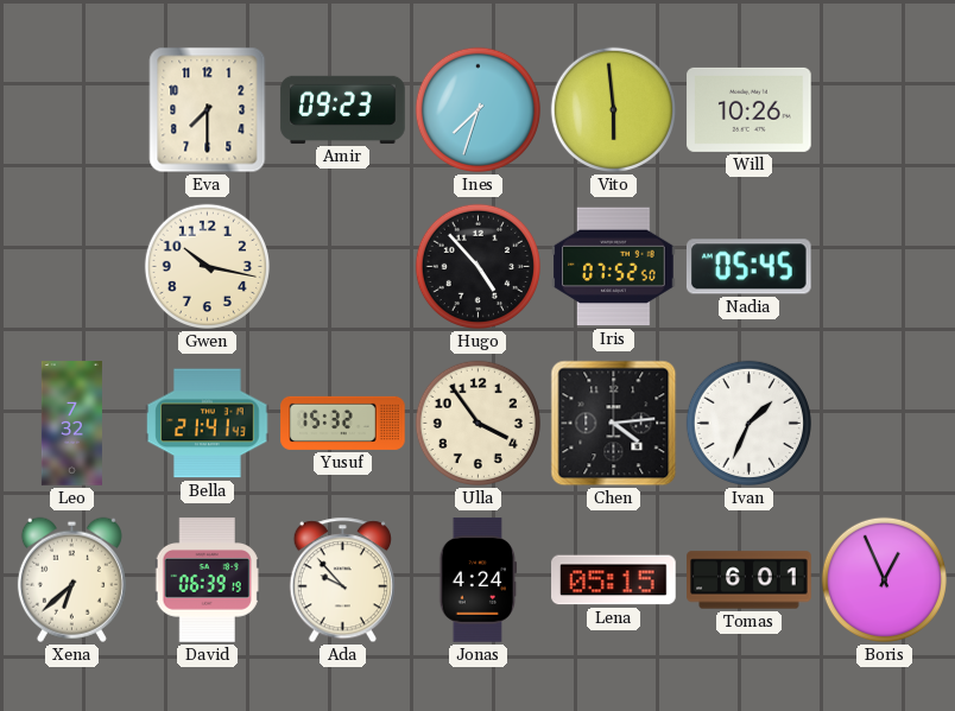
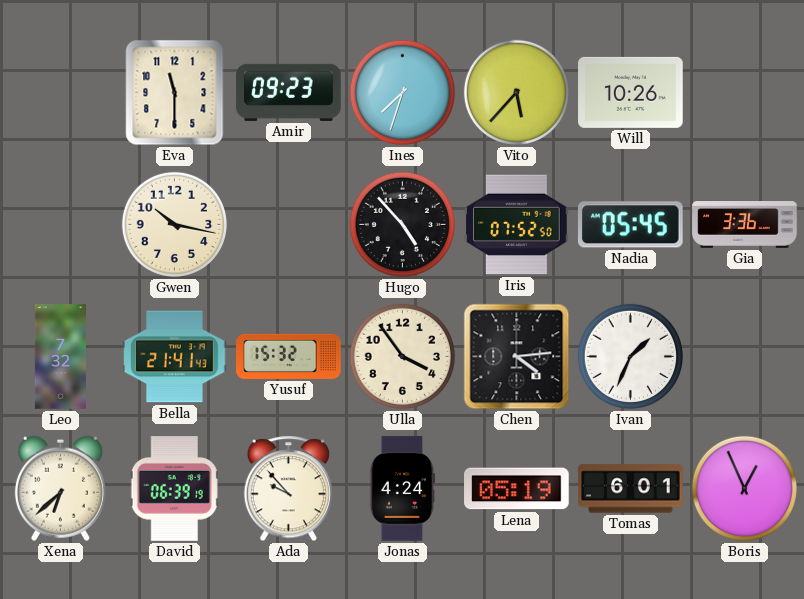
Eva: 7:30 -> 11:30 (175, 93)
Vito: 5:59 -> 5:37 (516, 92)
Gia: none -> 3:36 (745, 225)
Lena: 05:15 -> 05:19 (517, 489)
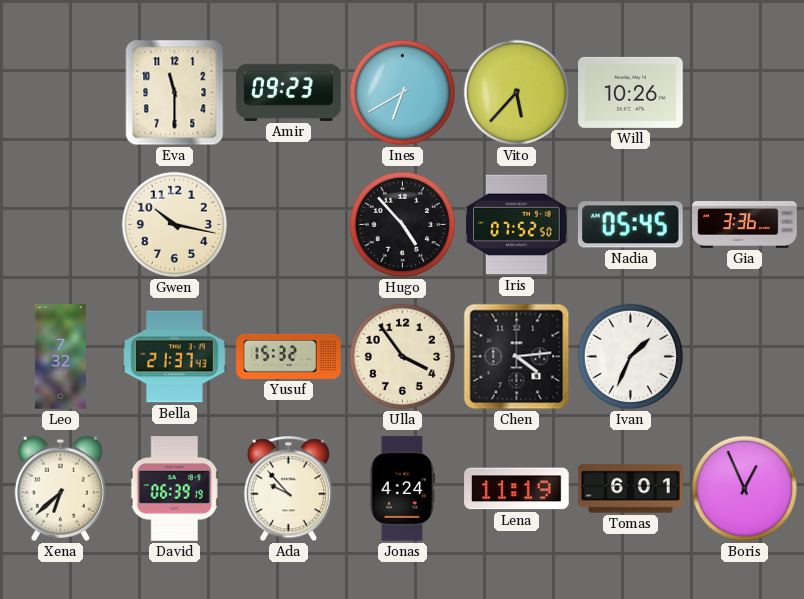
Ines: 7:33 -> 6:40 (402, 92)
Bella: 21:41 -> 21:37 (175, 357)
Lena: 05:19 -> 11:19 (517, 489)
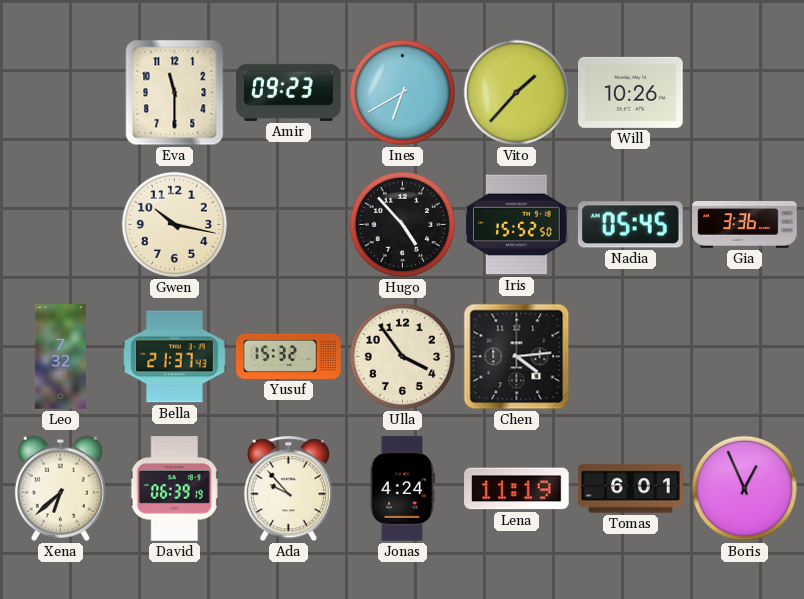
Vito: 5:37 -> 1:37 (516, 92)
Iris: 07:52 -> 15:52 (517, 225)
Ivan: 1:34 -> none (630, 356)
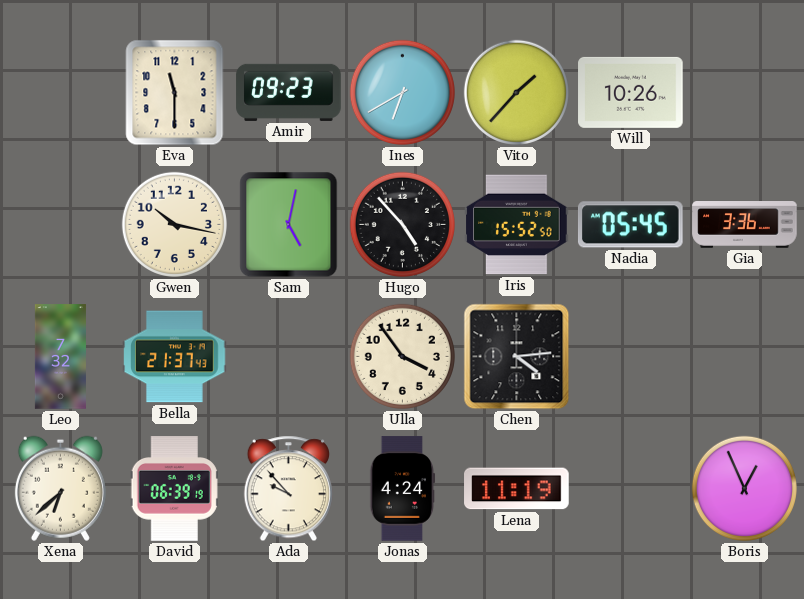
Sam: none -> 5:02 (289, 225)
Yusuf: 15:32 -> none (289, 356)
Tomas: 6:01 -> none (631, 489)
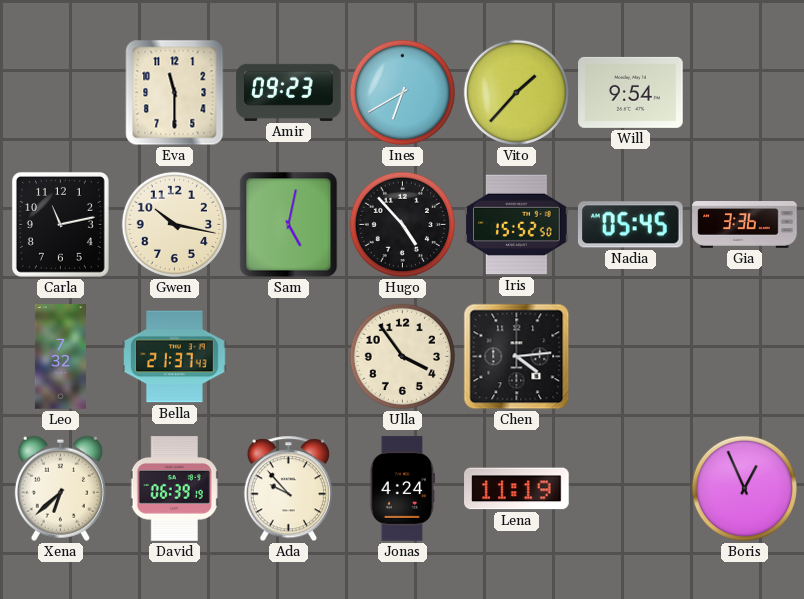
Will: 10:26 -> 9:54 (631, 92)
Carla: none -> 11:13 (60, 224)
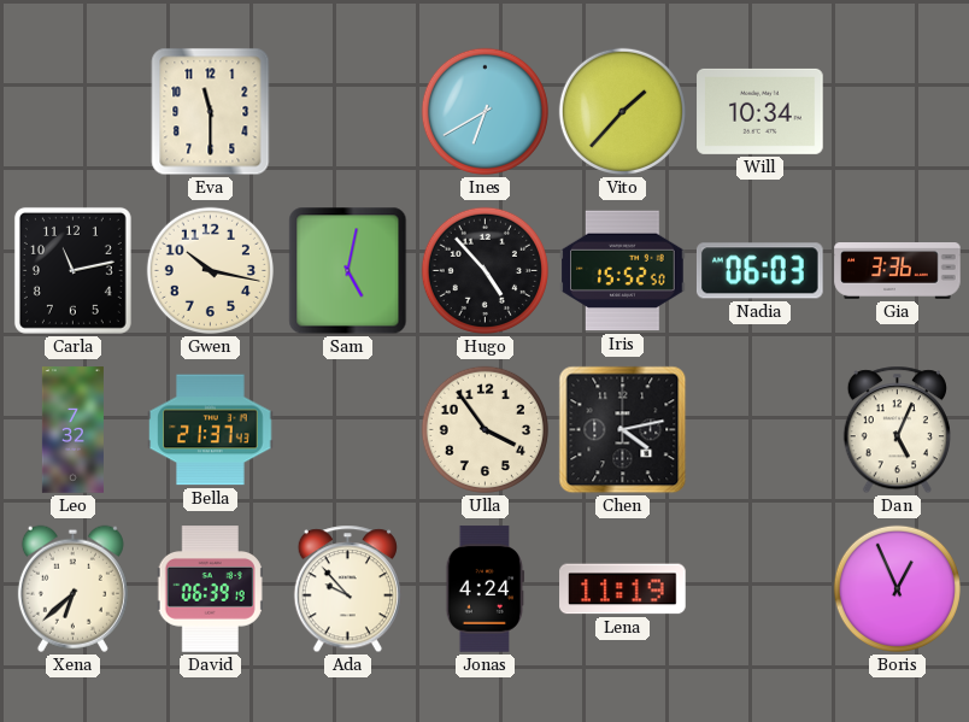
Amir: 09:23 -> none (289, 92)
Will: 9:54 -> 10:34 (760, 111)
Nadia: 05:45 -> 06:03 (759, 271)
Chen: 4:14 -> 4:13 (623, 430)
Dan: none -> 5:04 (897, 430)
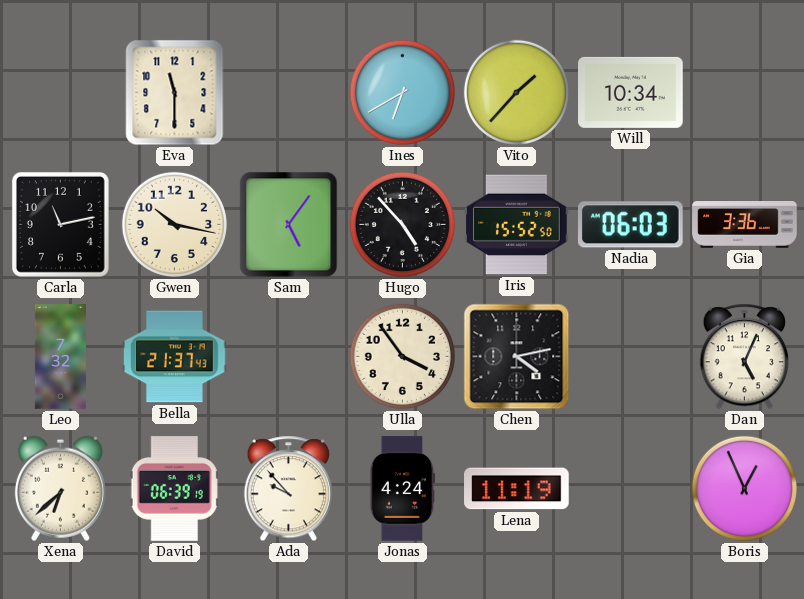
Sam: 5:02 -> 5:06 (289, 225)
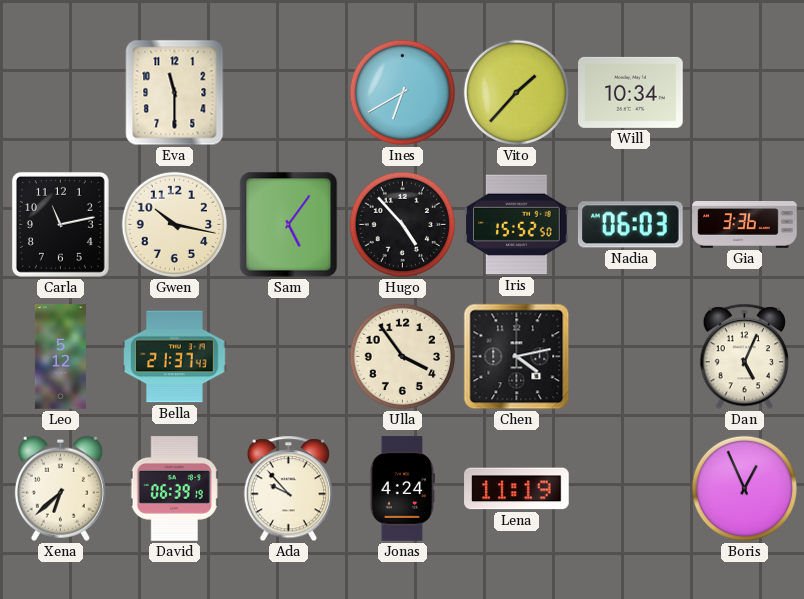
Leo: 7:32 -> 5:12 (60, 357)
